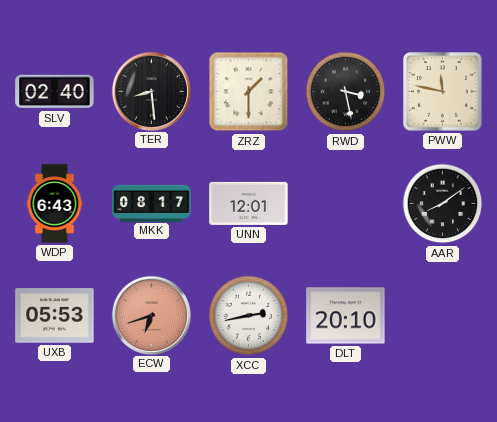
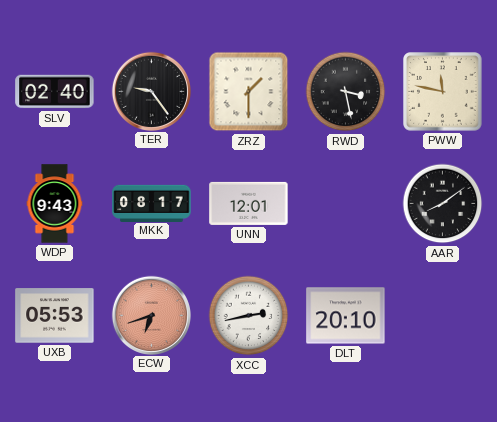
TER: 8:29 -> 9:24 (151, 91)
WDP: 6:43 -> 9:43 (55, 204)
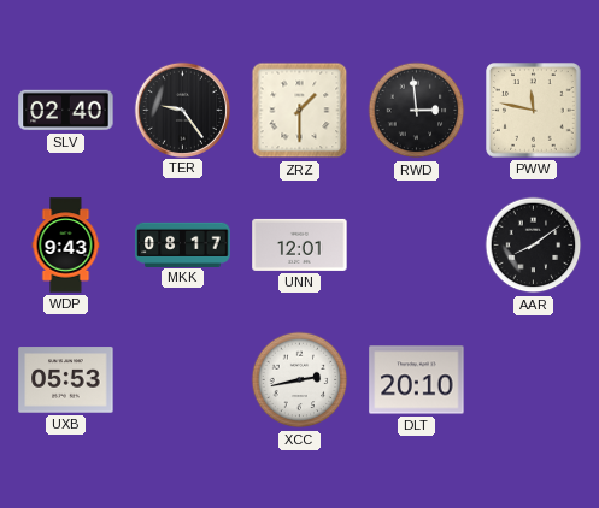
RWD: 3:28 -> 2:59 (417, 111)
ECW: 6:42 -> none (151, 315)
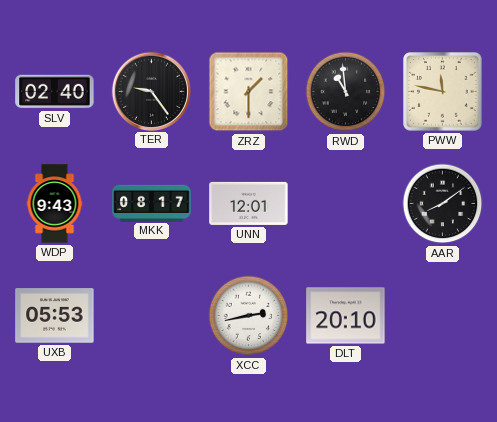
RWD: 2:59 -> 10:59 (346, 92)
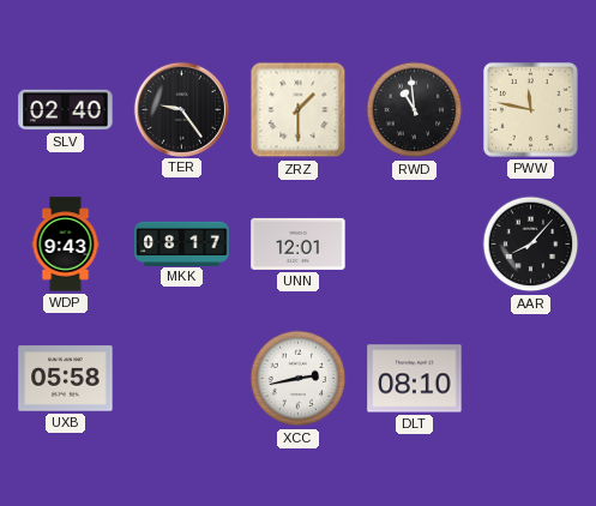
AAR: 8:09 -> 8:07 (531, 245)
UXB: 05:53 -> 05:58 (66, 379)
DLT: 20:10 -> 08:10 (415, 379)
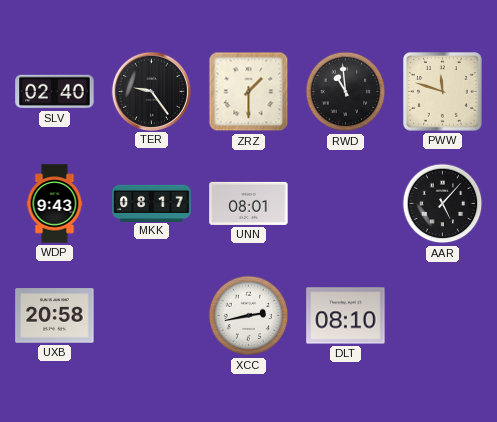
PWW: 11:47 -> 11:48 (443, 92)
UNN: 12:01 -> 08:01 (249, 203)
AAR: 8:07 -> 5:07 (443, 204)
UXB: 05:58 -> 20:58 (55, 316)
